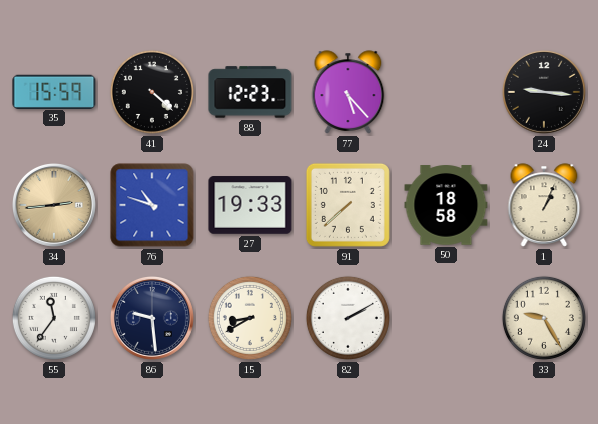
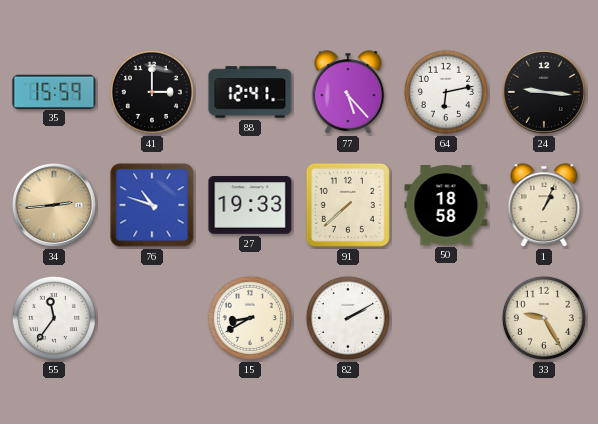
41: 4:22 -> 3:00 (152, 92)
88: 12:23 -> 12:41 (250, 92)
64: none -> 6:13 (446, 92)
86: 9:29 -> none (152, 318)
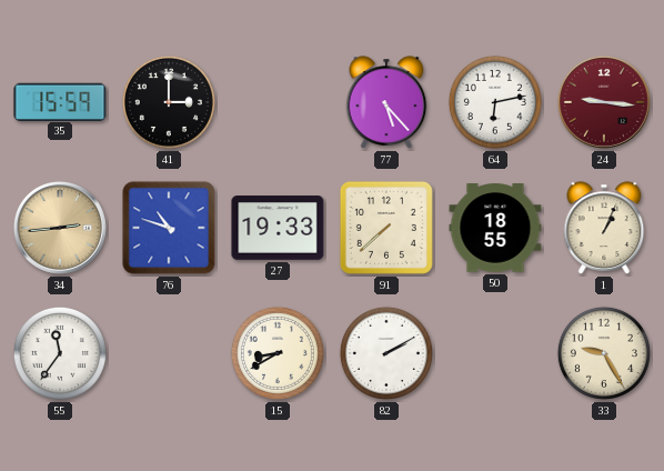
88: 12:41 -> none (250, 92)
24 dial: black -> burgundy (604, 102)
50: 18:58 -> 18:55 (495, 228)
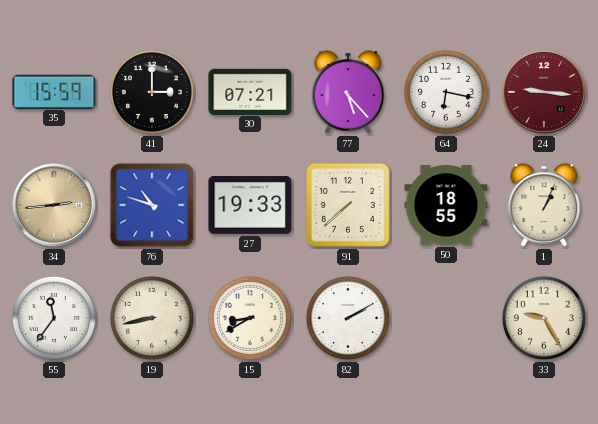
30: none -> 07:21 (250, 91)
64: 6:13 -> 6:17 (446, 92)
19: none -> 8:43 (152, 318)
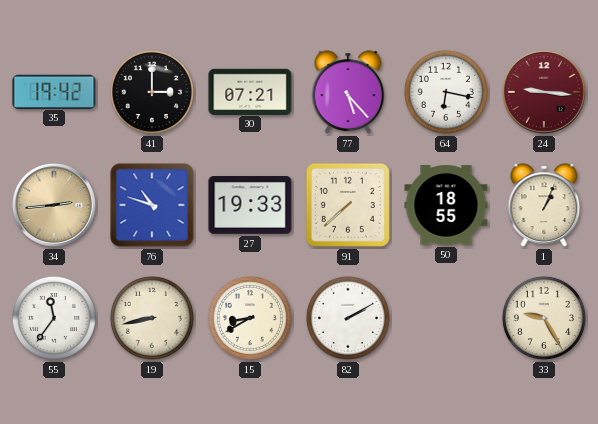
35: 15:59 -> 19:42 (54, 91)
